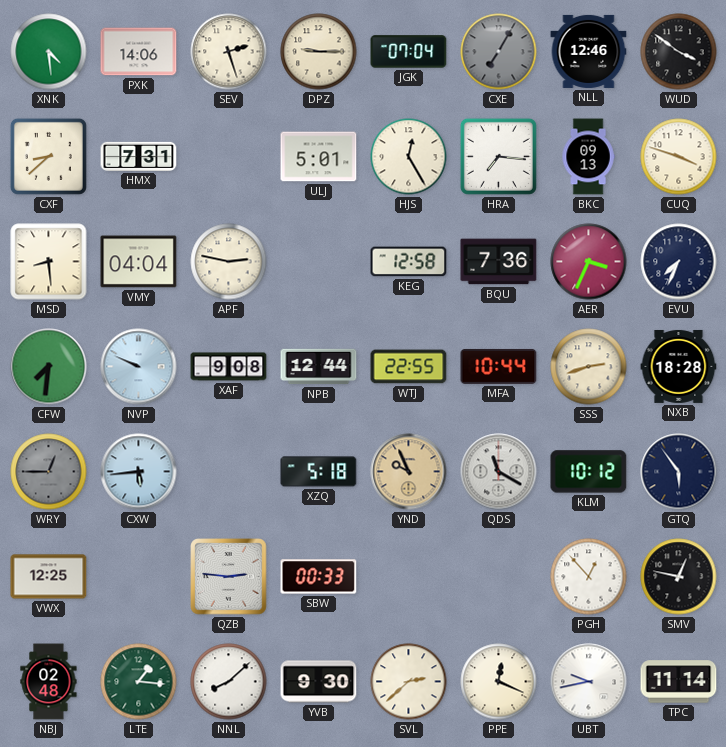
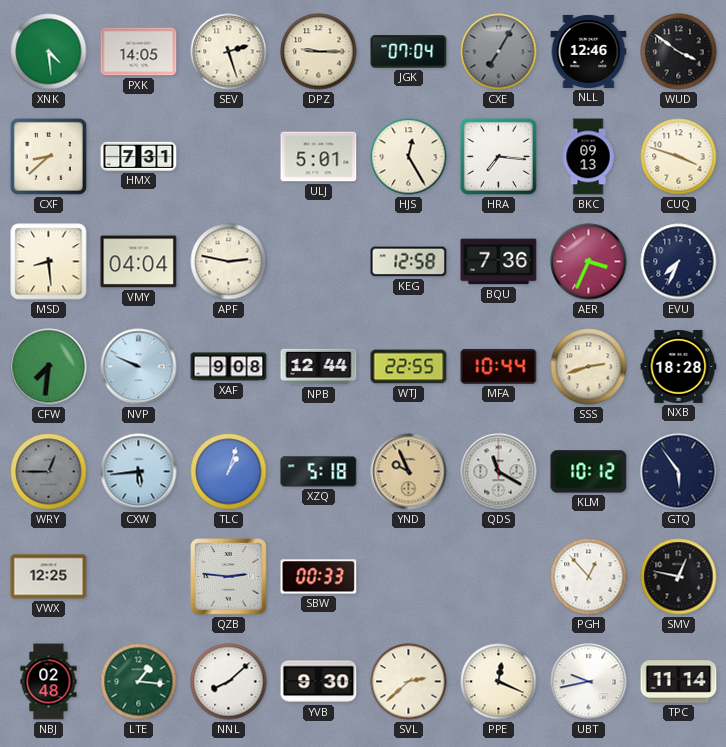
PXK: 14:06 -> 14:05 (139, 52)
TLC: none -> 1:03 (229, 472)
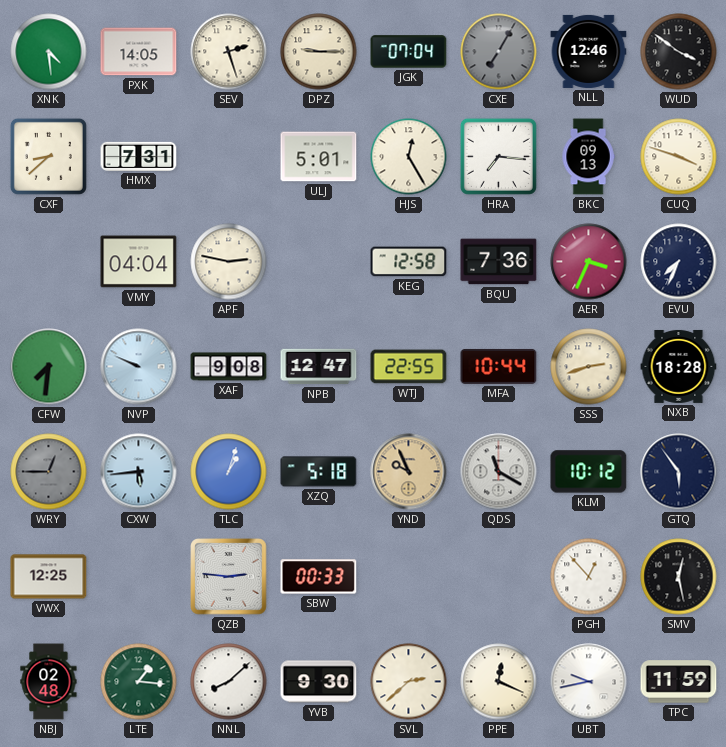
MSD: 8:29 -> none (49, 262)
NPB: 12:44 -> 12:47 (319, 367)
SMV: 12:47 -> 12:28 (679, 577)
TPC: 11:14 -> 11:59 (679, 682)
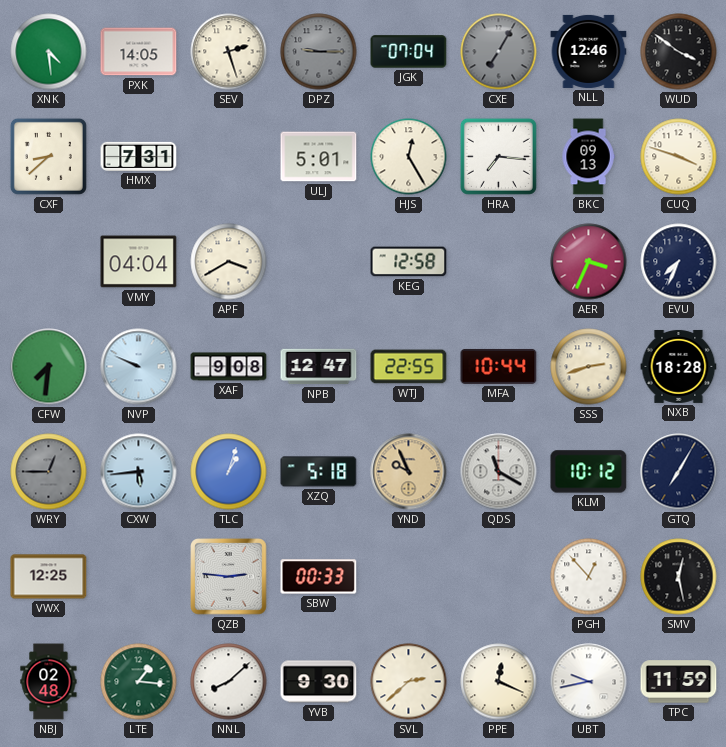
DPZ dial: cream -> grey (319, 52)
APF: 2:47 -> 3:40 (229, 262)
BQU: 7:36 -> none (499, 262)
GTQ: 5:54 -> 7:05 (679, 472)
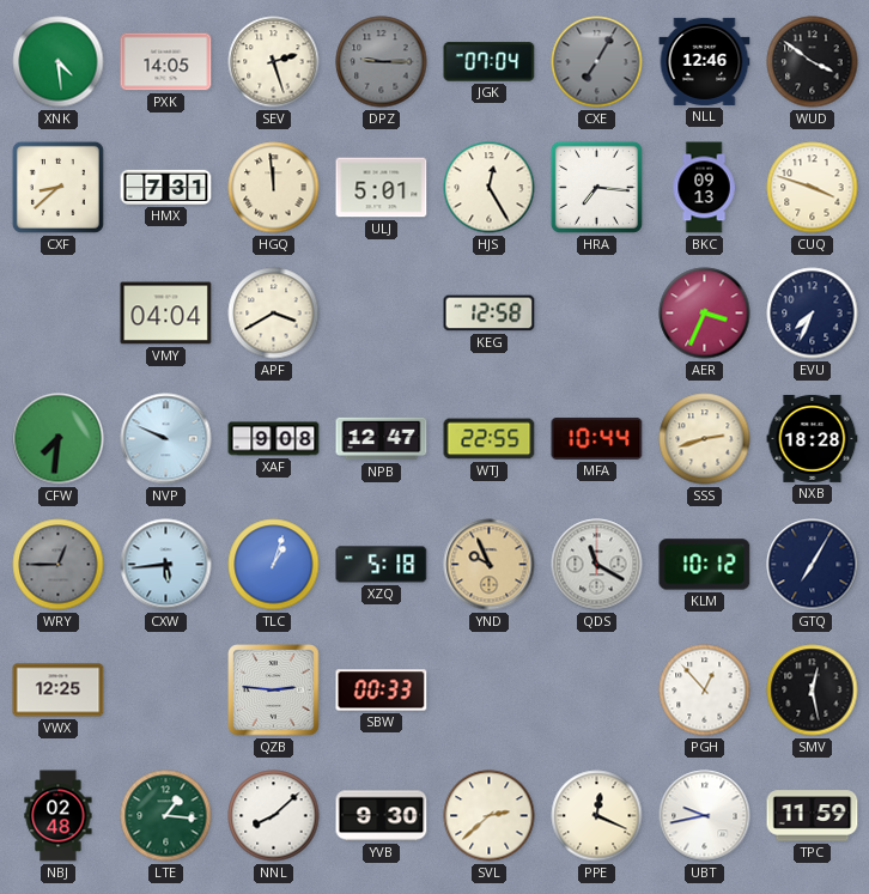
HGQ: none -> 11:59 (274, 188)
